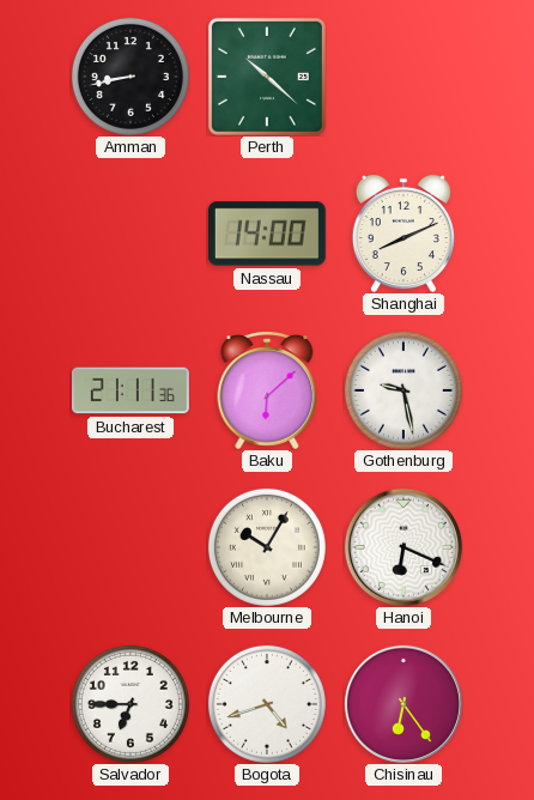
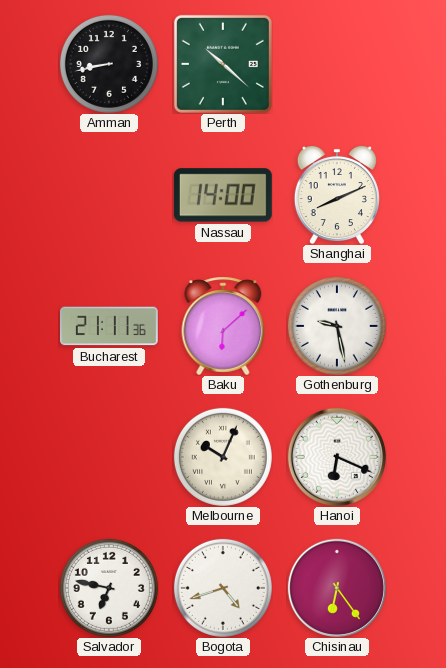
Melbourne: 10:05 -> 10:04 (223, 457)
Salvador: 6:45 -> 6:47 (109, 588)
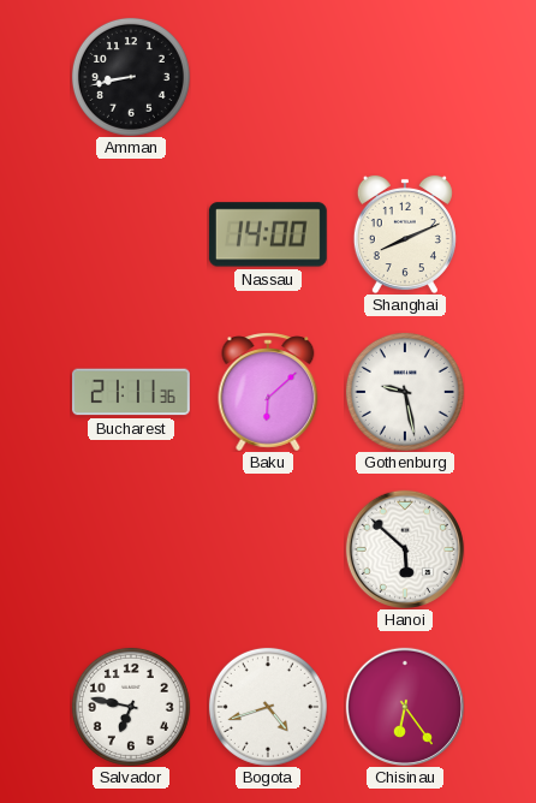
Perth: 10:22 -> none (223, 64)
Melbourne: 10:04 -> none (223, 457)
Hanoi: 6:19 -> 5:52 (405, 549)
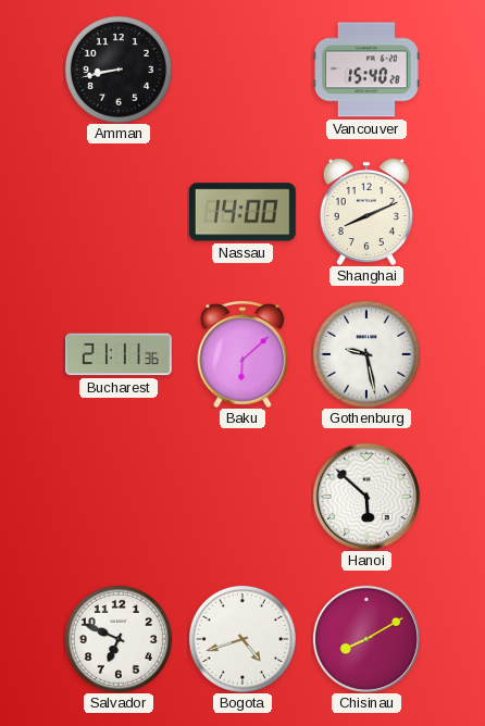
Vancouver: none -> 15:40 (366, 70)
Salvador: 6:47 -> 6:49 (119, 639)
Chisinau: 6:24 -> 8:10 (366, 639)
